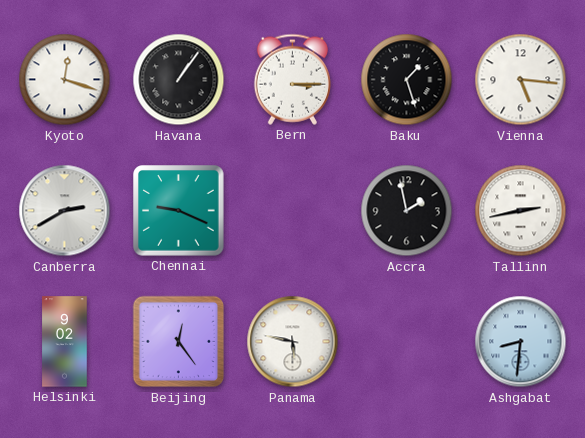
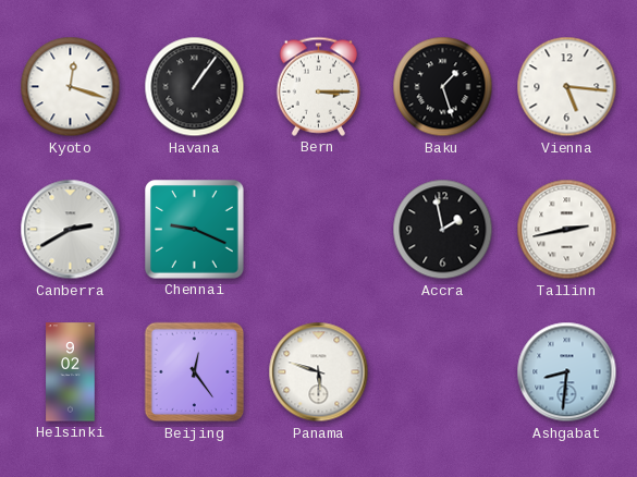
Panama: 5:47 -> 5:48 (319, 372)
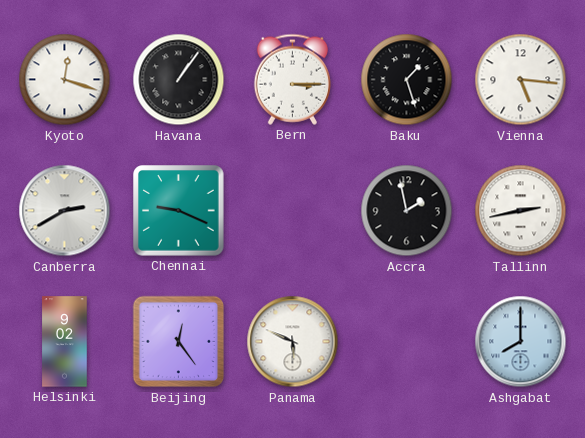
Panama: 5:48 -> 5:49 (293, 342)
Ashgabat: 8:31 -> 8:00 (521, 342)
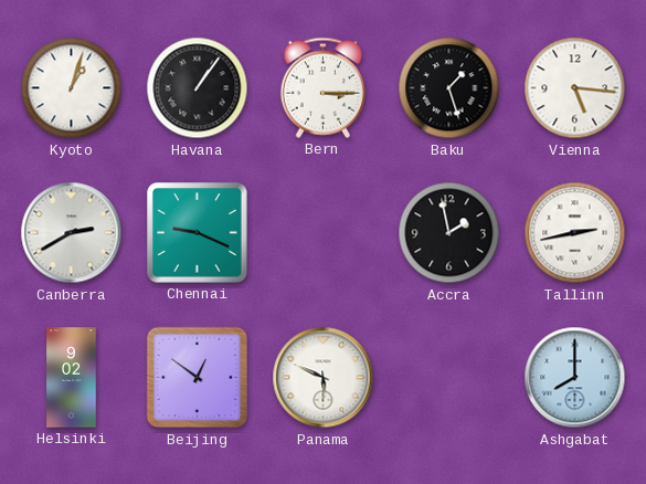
Kyoto: 12:18 -> 1:03 (72, 88)
Beijing: 12:24 -> 12:51 (198, 378)
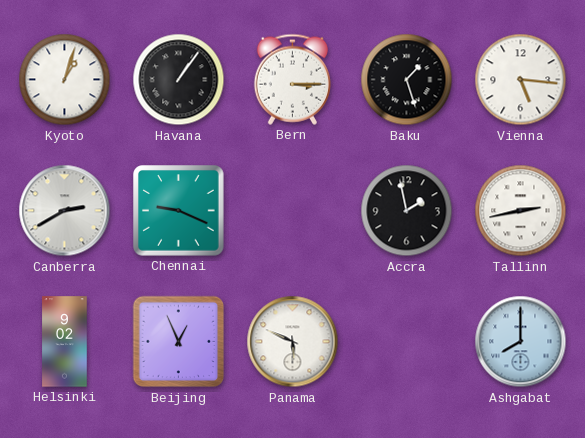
Beijing: 12:51 -> 12:56 (179, 342)
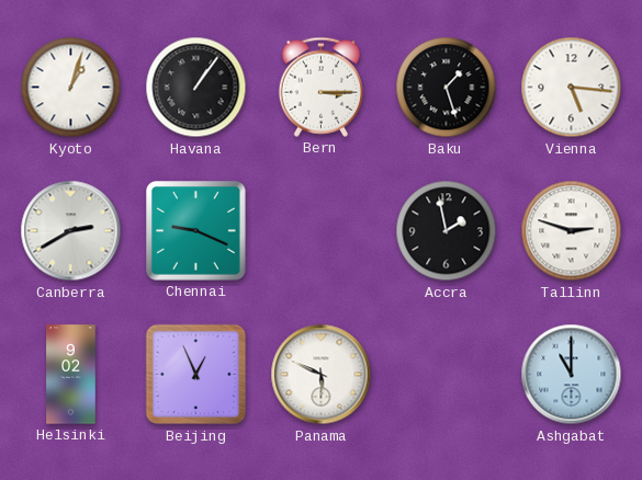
Tallinn: 2:43 -> 2:48 (572, 231)
Ashgabat: 8:00 -> 11:00 (572, 375)
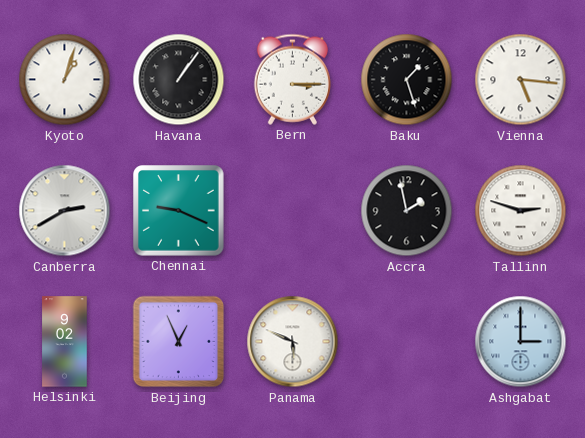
Ashgabat: 11:00 -> 3:00 (521, 342)
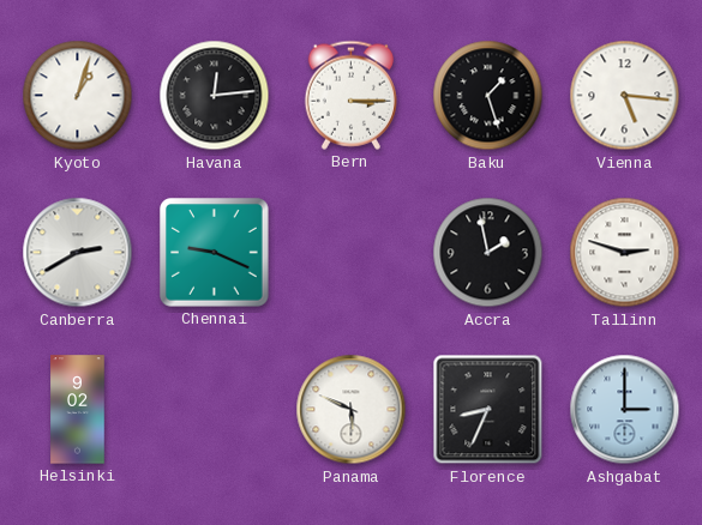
Havana: 1:06 -> 12:14 (215, 96)
Beijing: 12:56 -> none (179, 342)
Florence: none -> 8:34 (488, 410)
